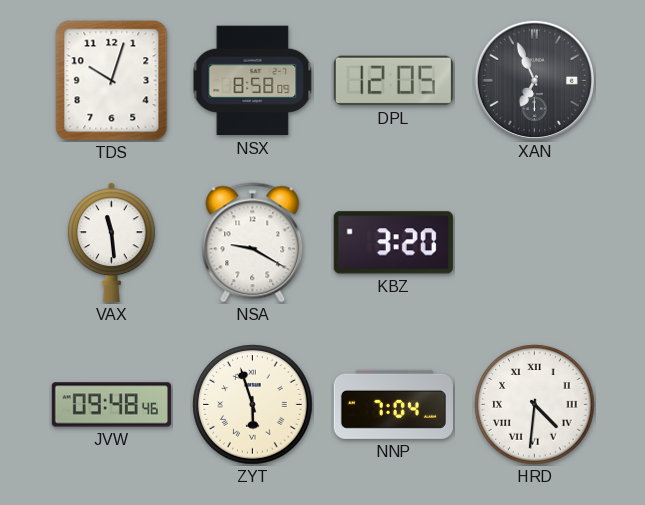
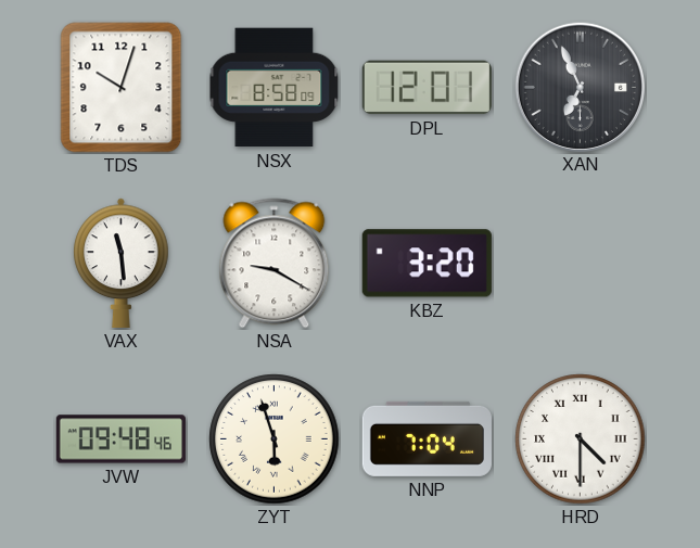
DPL: 12:05 -> 12:01 (427, 88)
HRD: 4:31 -> 4:30 (581, 439)
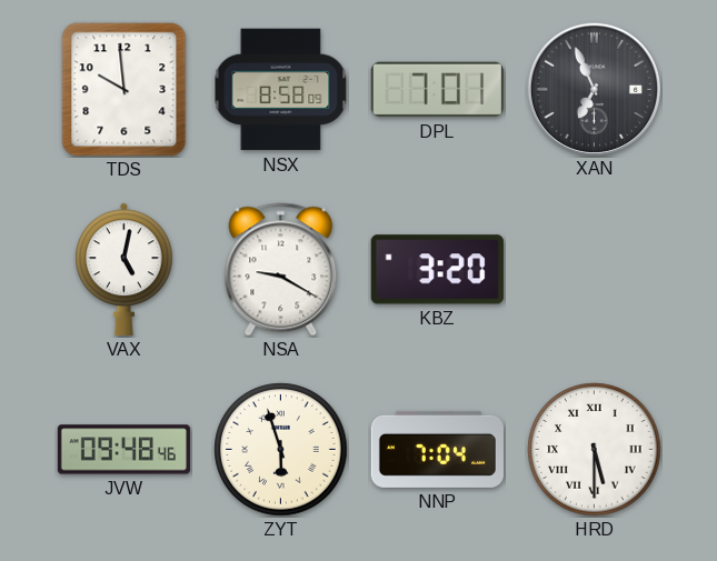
TDS: 10:03 -> 9:59 (125, 90)
DPL: 12:01 -> 7:01 (437, 90)
VAX: 11:29 -> 5:02 (125, 269)
HRD: 4:30 -> 5:30 (595, 450)
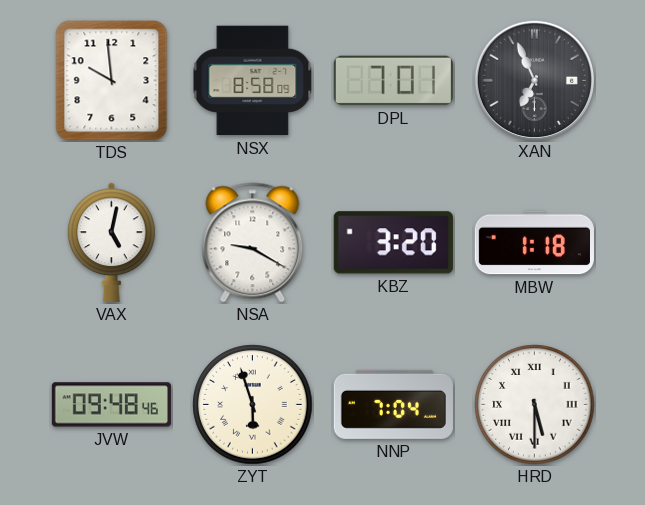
MBW: none -> 1:18 (534, 243)
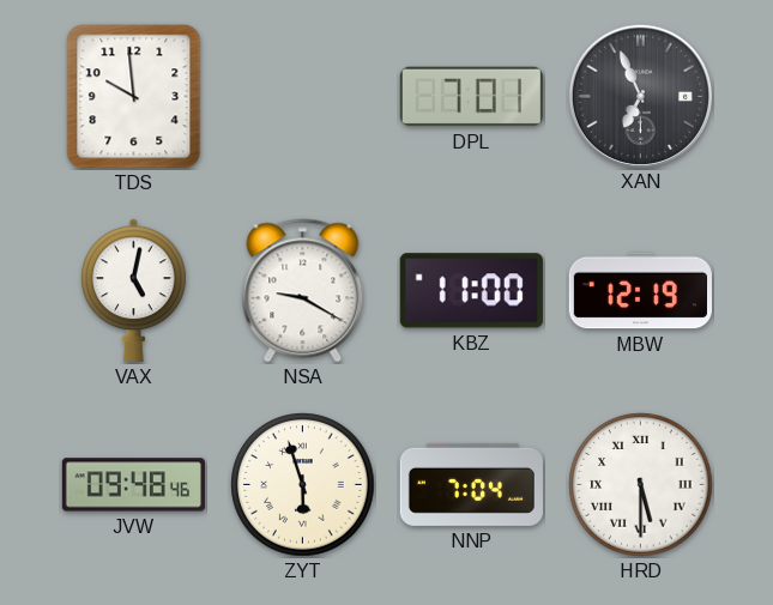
NSX: 8:58 -> none (253, 81)
KBZ: 3:20 -> 11:00 (471, 291)
MBW: 1:18 -> 12:19 (640, 291)
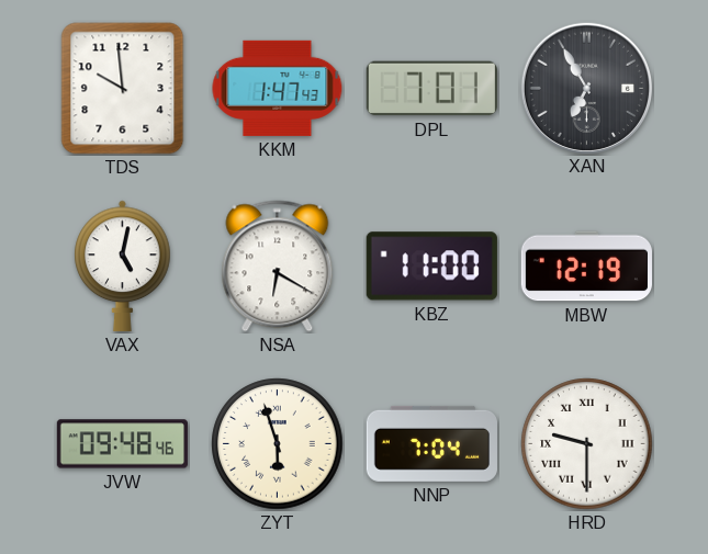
KKM: none -> 1:47 (278, 88)
XAN: 6:56 -> 6:55 (586, 88)
NSA: 9:20 -> 6:20 (278, 267)
HRD: 5:30 -> 9:30 (587, 444)
